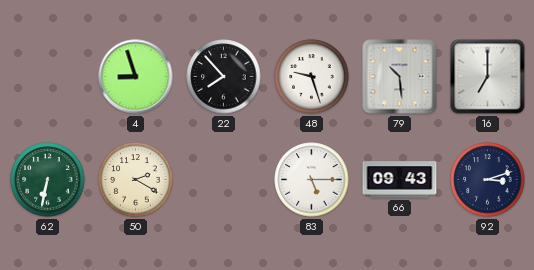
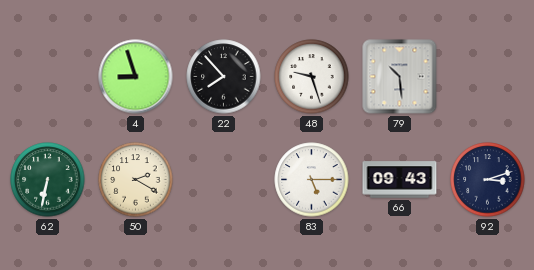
16: 7:00 -> none (488, 77)
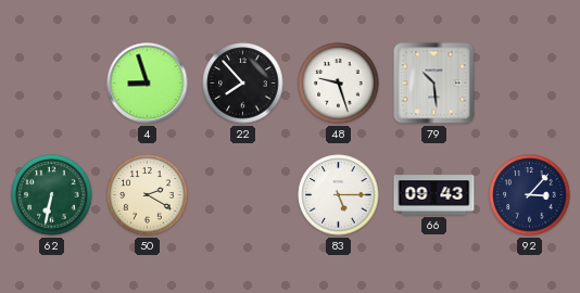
92: 3:12 -> 3:07 (530, 195)
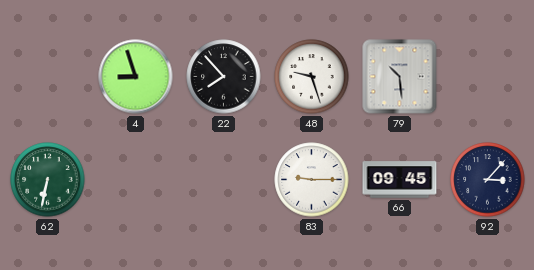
50: 2:20 -> none (148, 195)
83: 5:15 -> 9:15 (312, 180)
66: 09:43 -> 09:45 (400, 180)
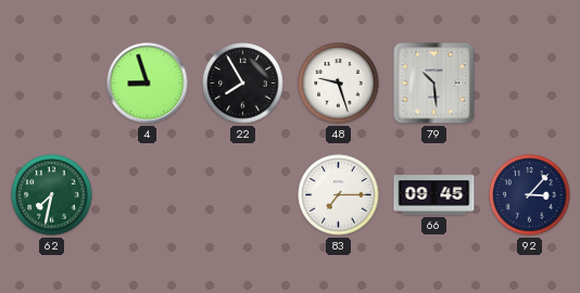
22: 7:53 -> 7:55 (243, 84)
62: 6:32 -> 7:32 (52, 195)
83: 9:15 -> 7:15 (339, 195)
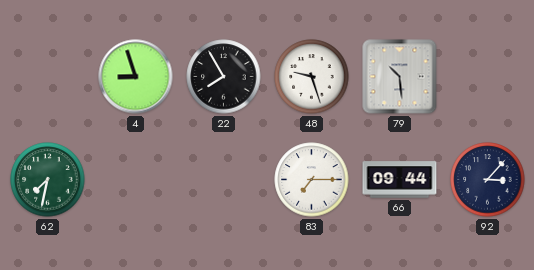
66: 09:45 -> 09:44 (400, 180)
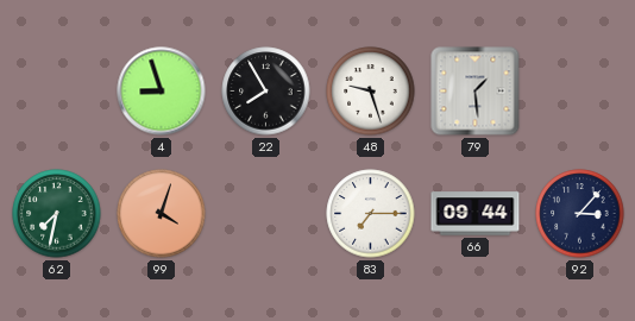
79: 10:29 -> 1:29 (476, 92)
99: none -> 4:03 (162, 214)
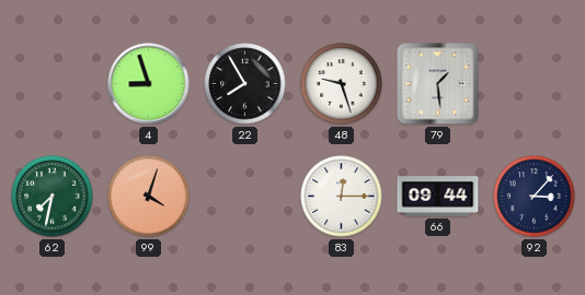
83: 7:15 -> 12:15 (342, 197)
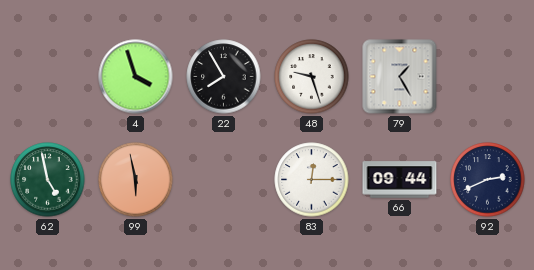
4: 8:57 -> 3:57 (136, 77)
79: 1:29 -> 1:25 (400, 77)
62: 7:32 -> 4:58 (48, 180)
99: 4:03 -> 5:58 (136, 180)
92: 3:07 -> 2:41 (488, 180)
